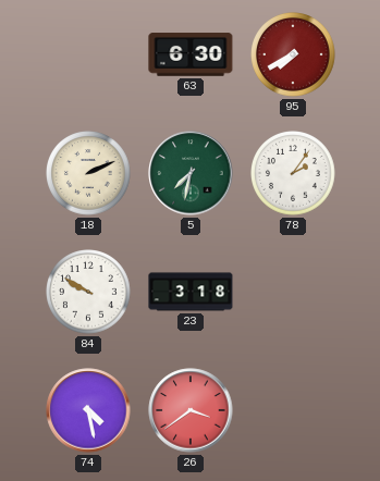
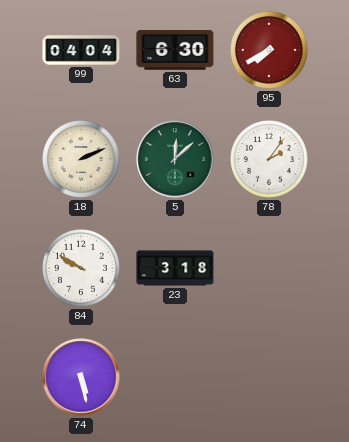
99: none -> 04:04 (81, 50)
5: 7:32 -> 12:08 (175, 159)
74: 4:28 -> 5:28 (81, 377)
26: 3:39 -> none (191, 410)
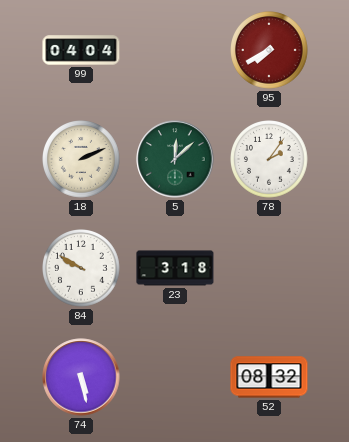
63: 6:30 -> none (175, 50)
52: none -> 08:32 (269, 377)
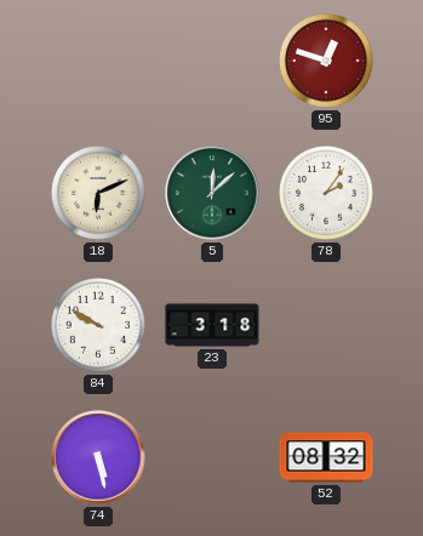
99: 04:04 -> none (81, 50)
95: 7:40 -> 12:48 (327, 62)
18: 2:11 -> 6:11 (99, 194)
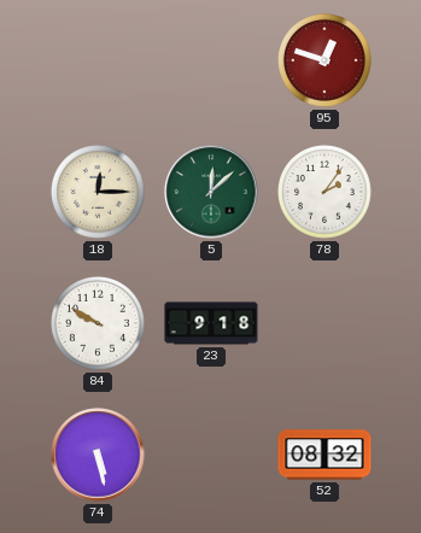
18: 6:11 -> 12:15 (99, 193)
23: 3:18 -> 9:18 (211, 323)
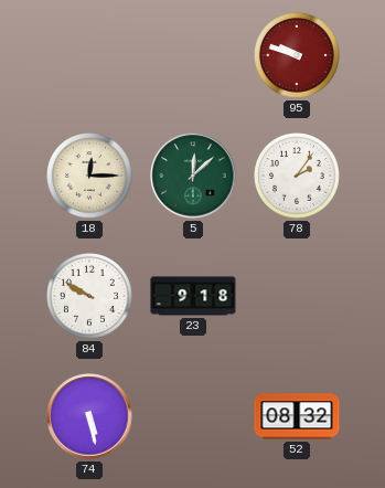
95: 12:48 -> 9:48 (298, 56)
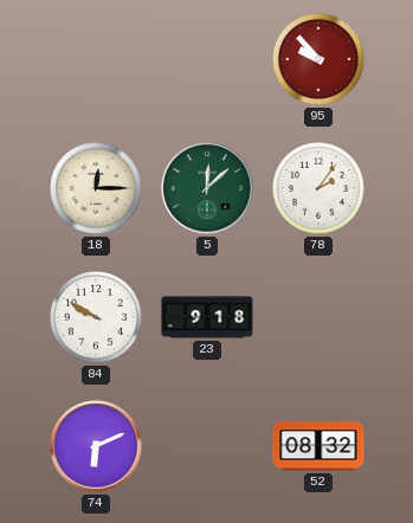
95: 9:48 -> 9:53 (320, 60)
74: 5:28 -> 6:11 (96, 446)
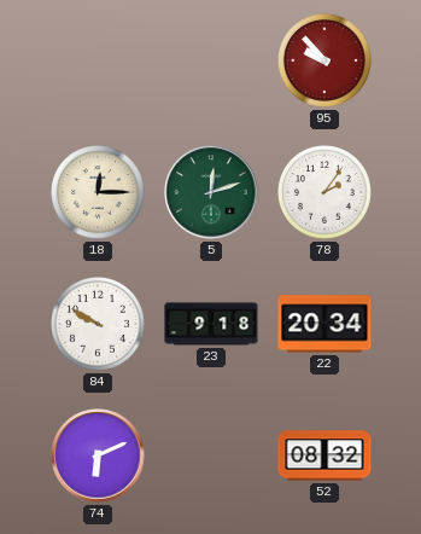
5: 12:08 -> 12:12 (211, 192)
22: none -> 20:34 (324, 324)
